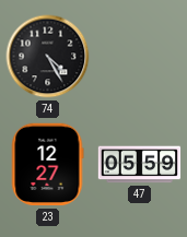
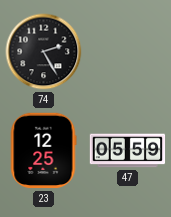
74: 4:25 -> 2:25 (44, 52)
23: 12:27 -> 12:25 (43, 151)
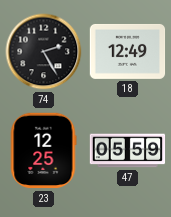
18: none -> 12:49 (128, 51)
